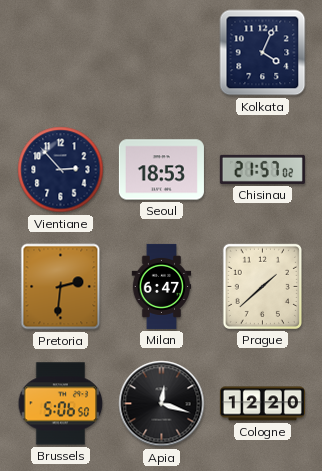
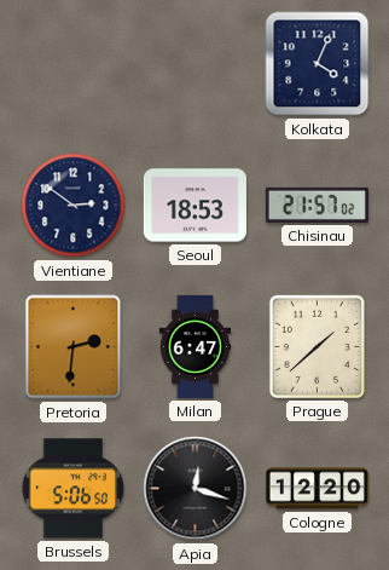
Vientiane: 2:53 -> 2:51 (74, 206)
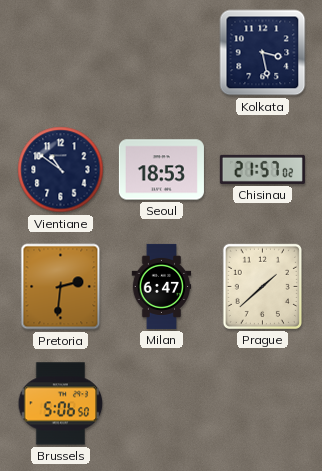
Kolkata: 4:04 -> 3:28 (263, 53)
Vientiane: 2:51 -> 10:51 (61, 170)
Apia: 12:18 -> none (196, 489)
Cologne: 12:20 -> none (317, 489)
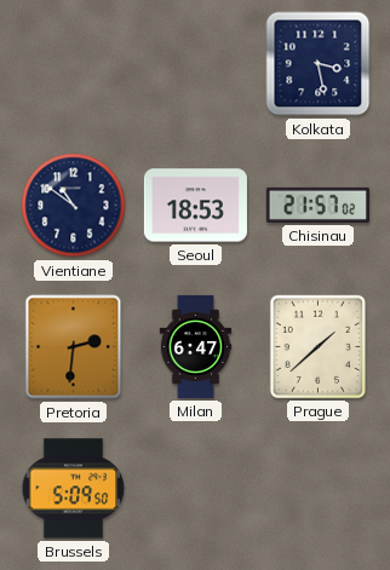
Brussels: 5:06 -> 5:09 (74, 489)
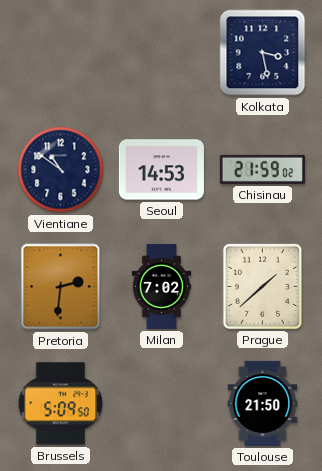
Seoul: 18:53 -> 14:53 (161, 170)
Chisinau: 21:57 -> 21:59 (262, 169)
Milan: 6:47 -> 7:02 (162, 286)
Toulouse: none -> 21:50 (263, 403)
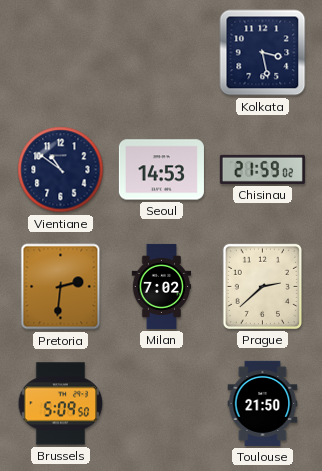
Prague: 1:38 -> 2:38 (262, 286)
